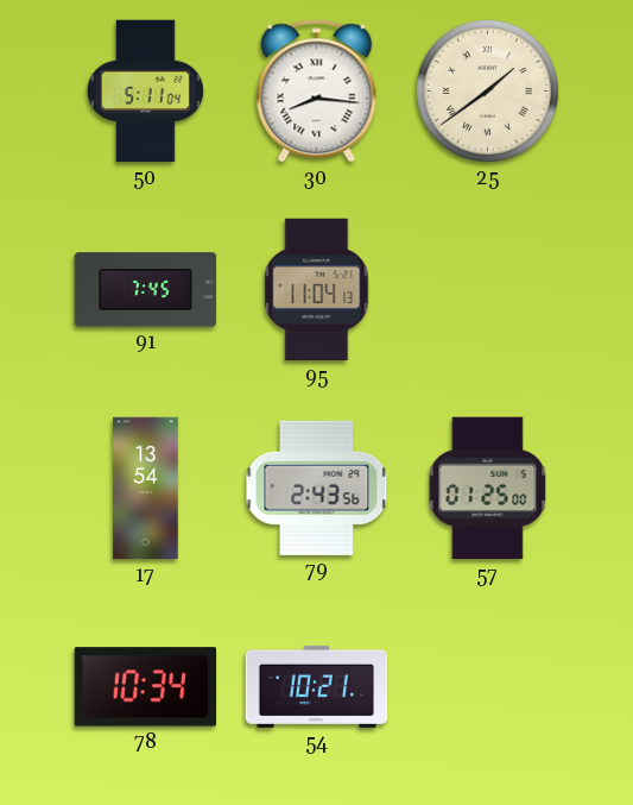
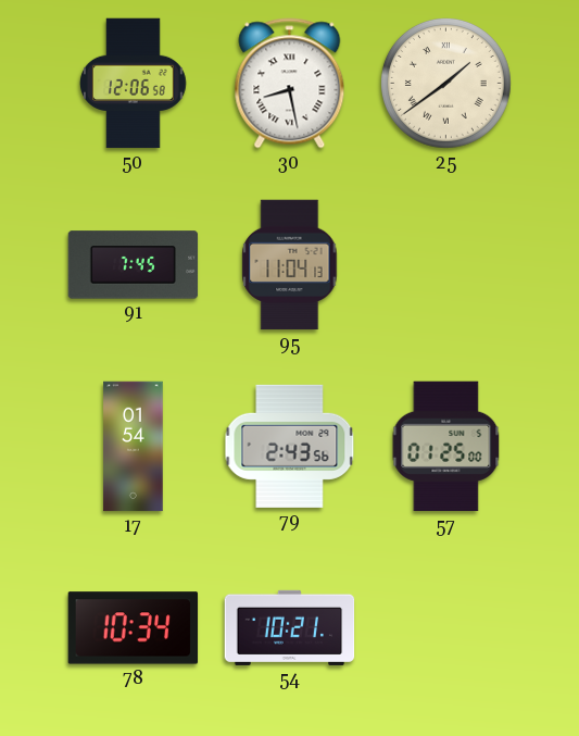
50: 5:11 -> 12:06 (133, 84)
30: 8:16 -> 8:28 (290, 84)
17: 13:54 -> 01:54 (134, 447)
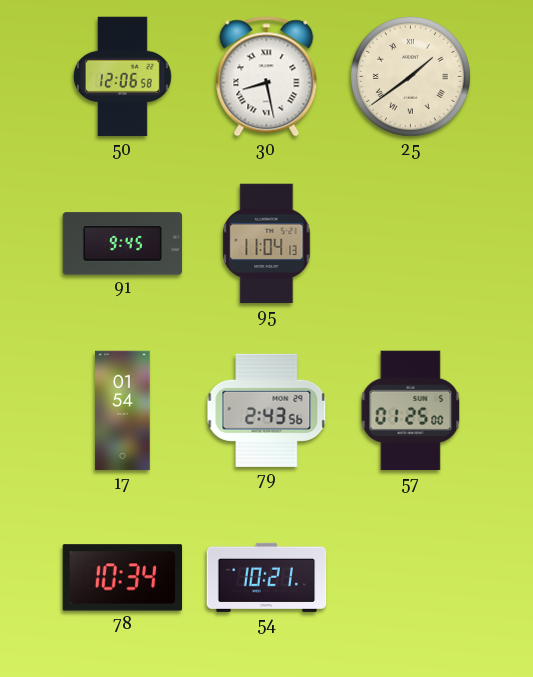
91: 7:45 -> 9:45 (123, 244)
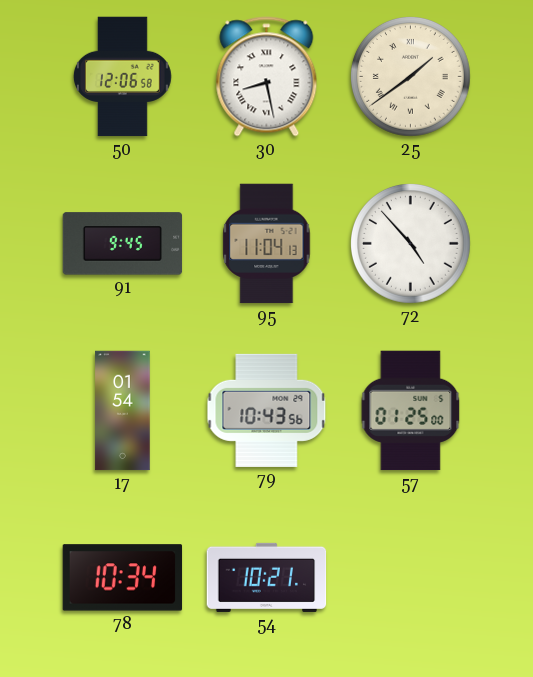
72: none -> 4:53 (411, 244)
79: 2:43 -> 10:43 (267, 410)
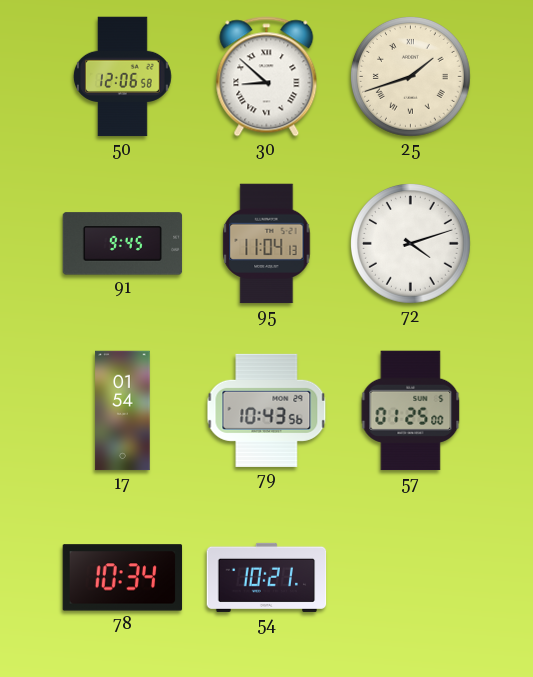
30: 8:28 -> 8:52 (267, 77)
25: 1:39 -> 1:42 (411, 77)
72: 4:53 -> 4:12 (411, 244)
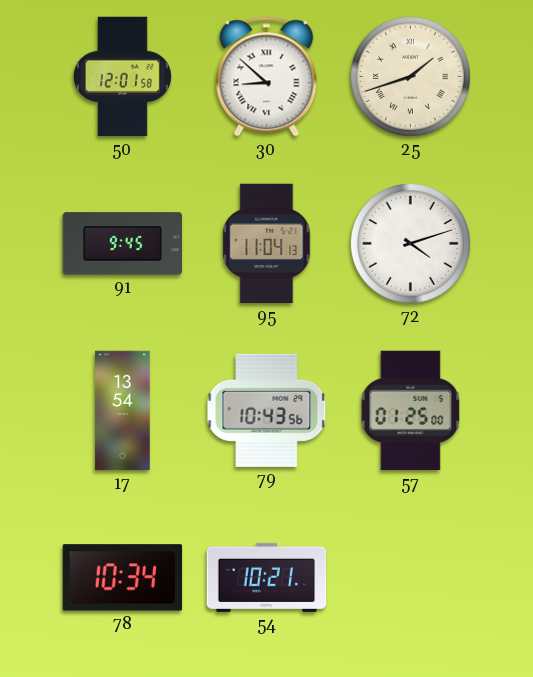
50: 12:06 -> 12:01 (122, 77)
17: 01:54 -> 13:54 (123, 411)
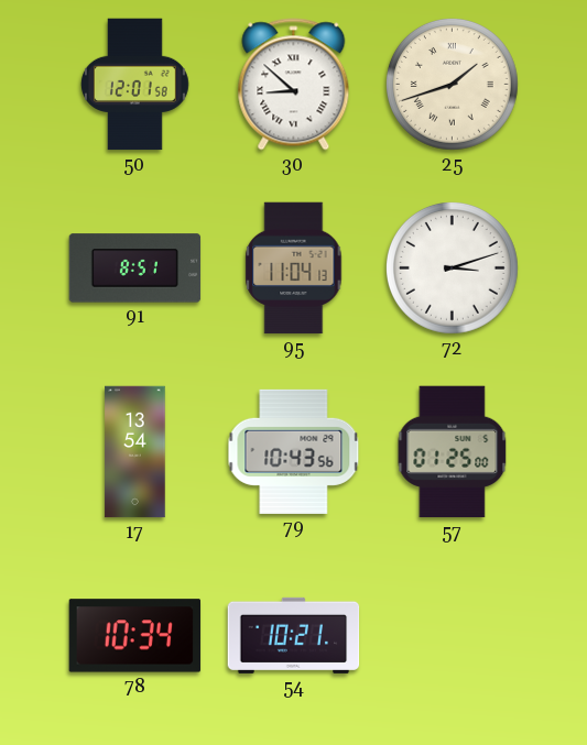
91: 9:45 -> 8:51 (135, 269)
72: 4:12 -> 3:12 (453, 269)
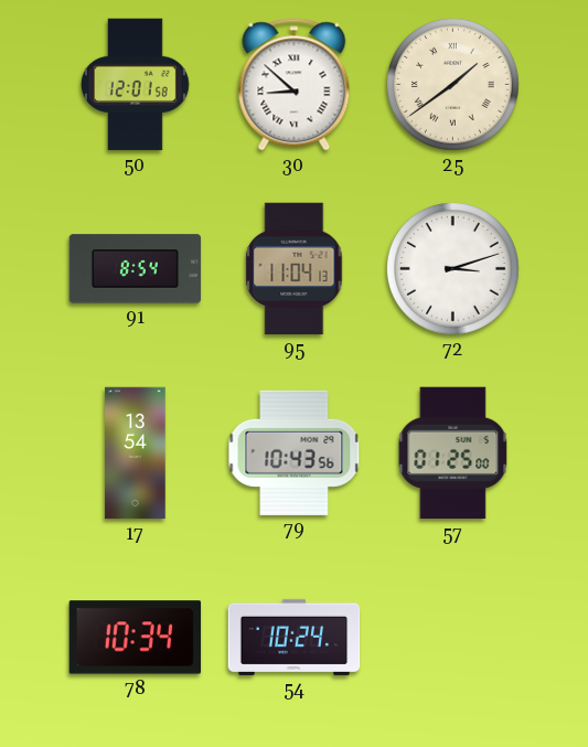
25: 1:42 -> 1:39 (453, 85)
91: 8:51 -> 8:54 (136, 269)
54: 10:21 -> 10:24 (295, 637)
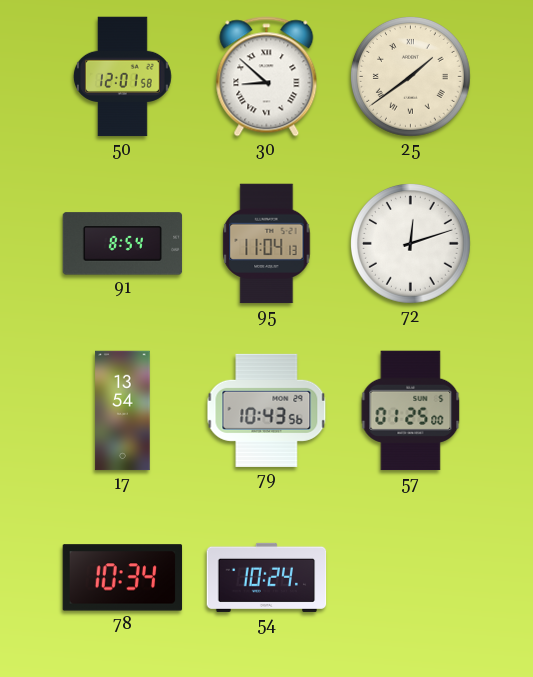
72: 3:12 -> 12:12 (411, 244)
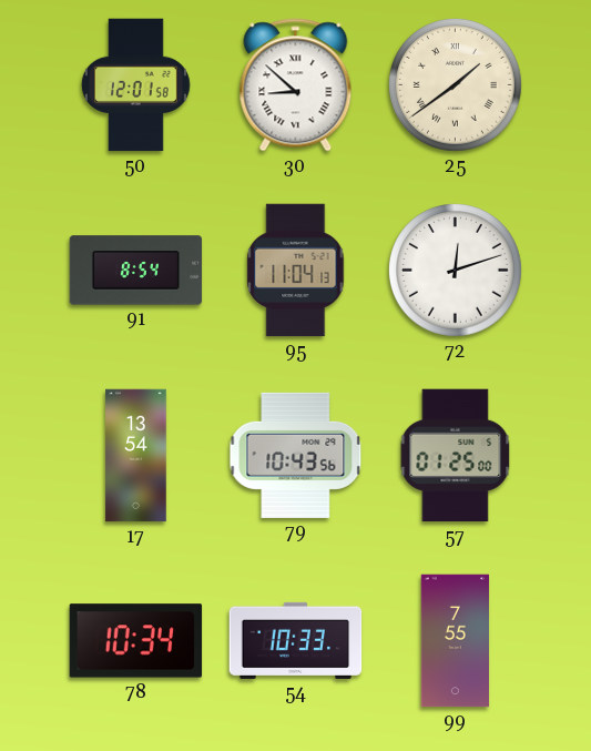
54: 10:24 -> 10:33 (296, 640)
99: none -> 7:55 (455, 641)
